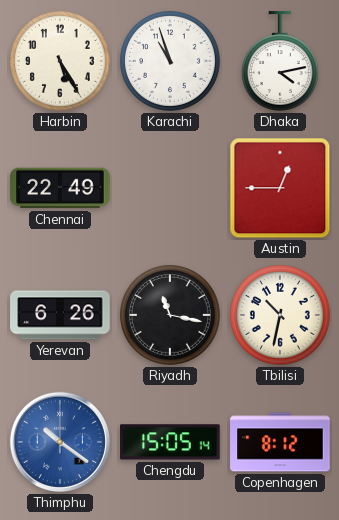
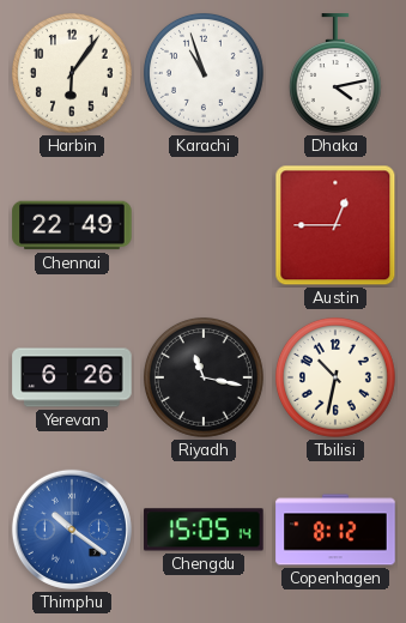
Harbin: 5:25 -> 6:06 (72, 73)
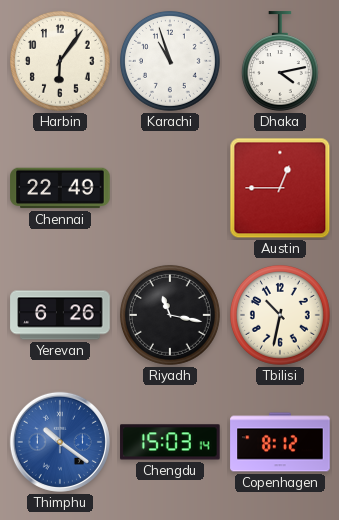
Chengdu: 15:05 -> 15:03 (170, 442)
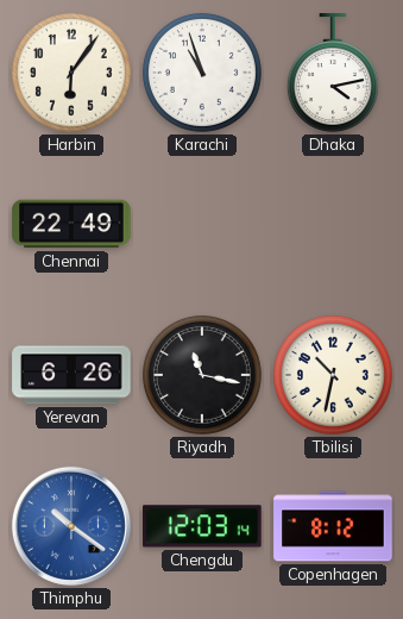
Austin: 12:45 -> none (280, 188)
Chengdu: 15:03 -> 12:03 (202, 526)
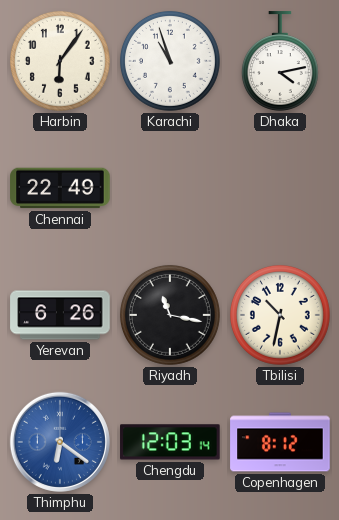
Thimphu: 10:21 -> 6:21 (60, 442)
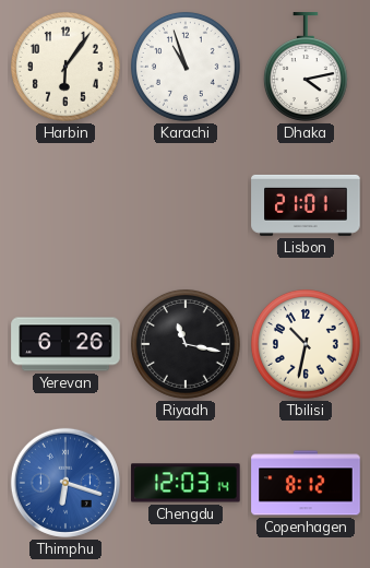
Chennai: 22:49 -> none (60, 188)
Lisbon: none -> 21:01 (306, 205)
Thimphu: 6:21 -> 6:18 (65, 483)
